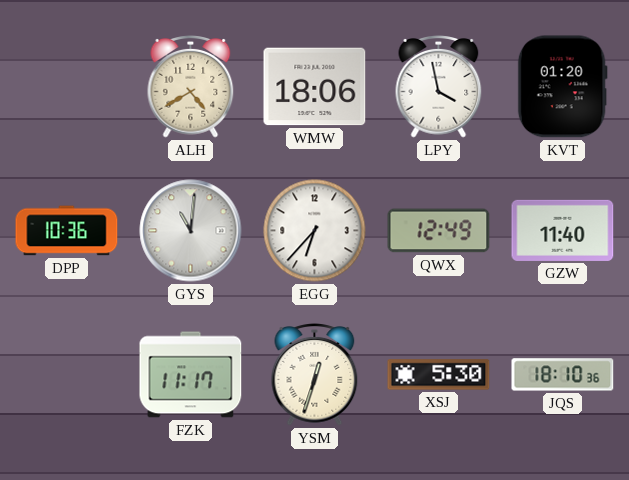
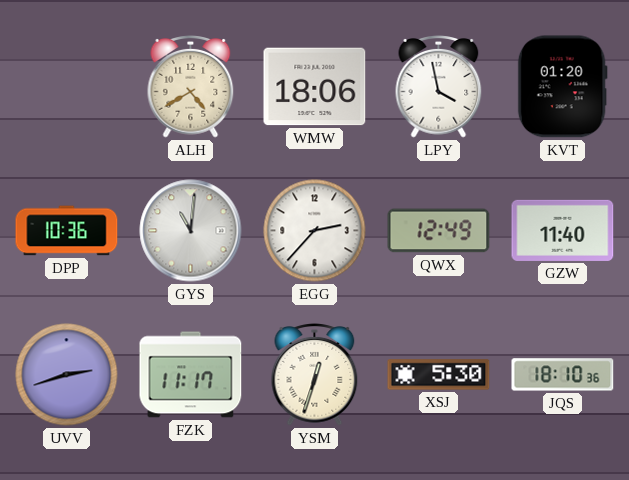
EGG: 6:37 -> 2:37 (315, 231)
UVV: none -> 2:42 (67, 375)
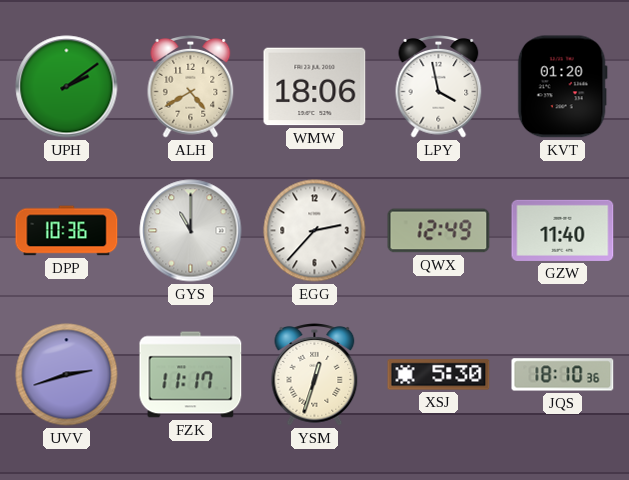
UPH: none -> 2:09 (67, 87)
GYS: 11:01 -> 11:00 (191, 231)
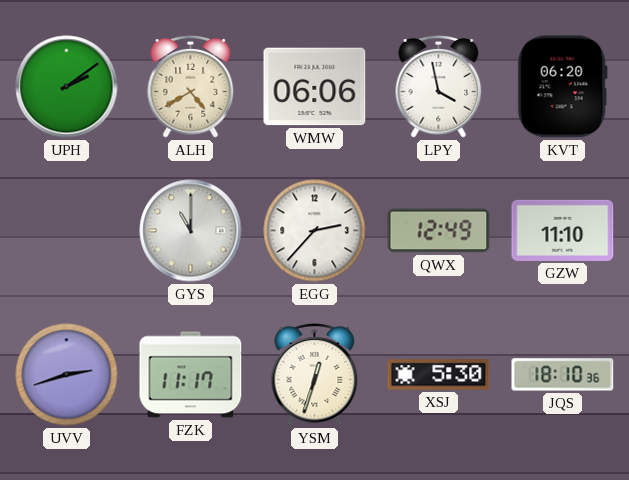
WMW: 18:06 -> 06:06 (315, 87)
KVT: 01:20 -> 06:20 (562, 87)
DPP: 10:36 -> none (67, 231)
GZW: 11:40 -> 11:10 (563, 230)
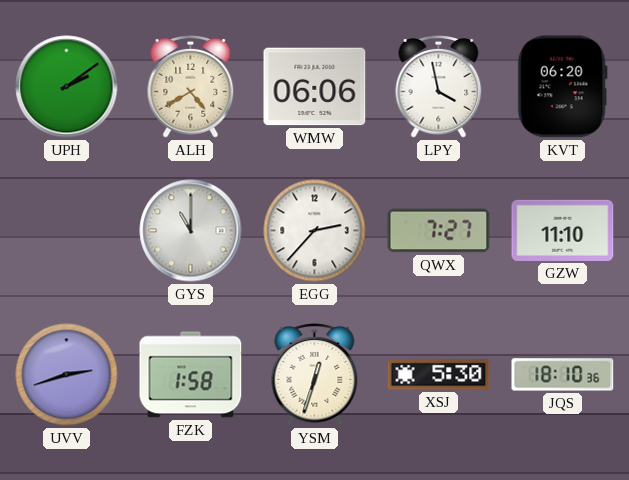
QWX: 12:49 -> 7:27 (439, 231)
FZK: 11:17 -> 1:58 (191, 375)
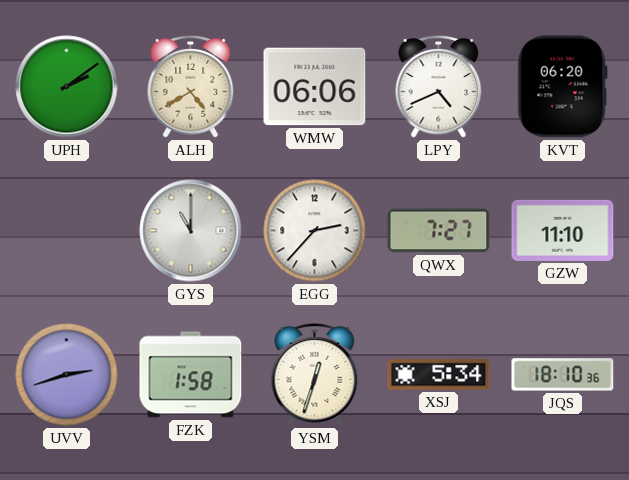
LPY: 3:58 -> 4:41 (439, 87)
XSJ: 5:30 -> 5:34 (439, 375)
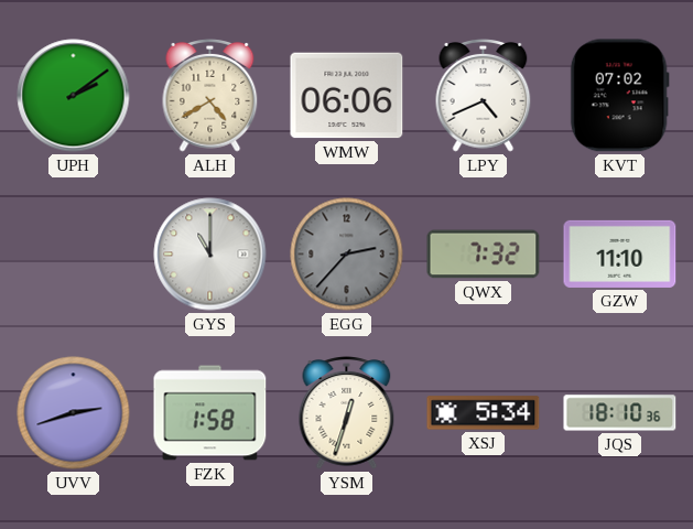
KVT: 06:20 -> 07:02 (619, 96)
EGG dial: white -> grey (347, 255)
QWX: 7:27 -> 7:32 (484, 255)
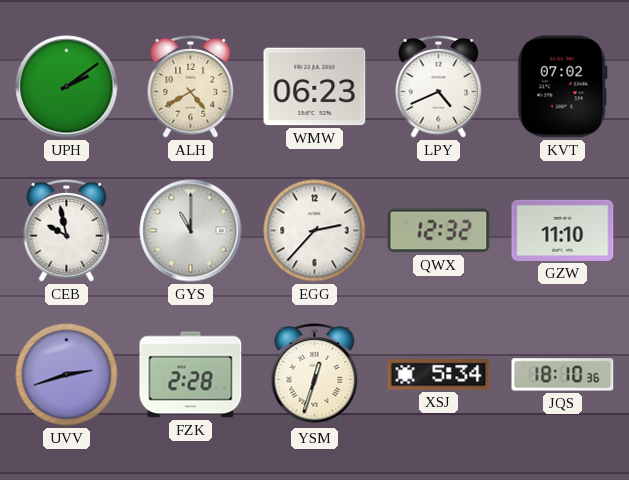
WMW: 06:06 -> 06:23 (315, 87)
CEB: none -> 9:58 (67, 231)
EGG dial: grey -> white (315, 231)
QWX: 7:32 -> 12:32 (439, 231)
FZK: 1:58 -> 2:28 (191, 375)
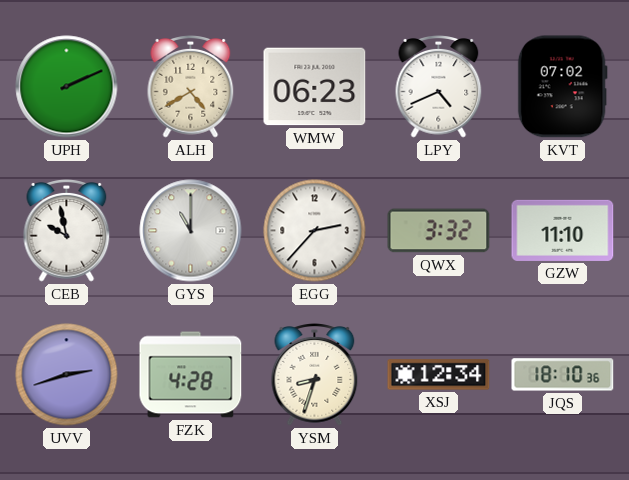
UPH: 2:09 -> 2:11 (67, 87)
QWX: 12:32 -> 3:32 (439, 231)
FZK: 2:28 -> 4:28 (191, 375)
YSM: 12:33 -> 8:33 (315, 375)
XSJ: 5:34 -> 12:34 (439, 375)
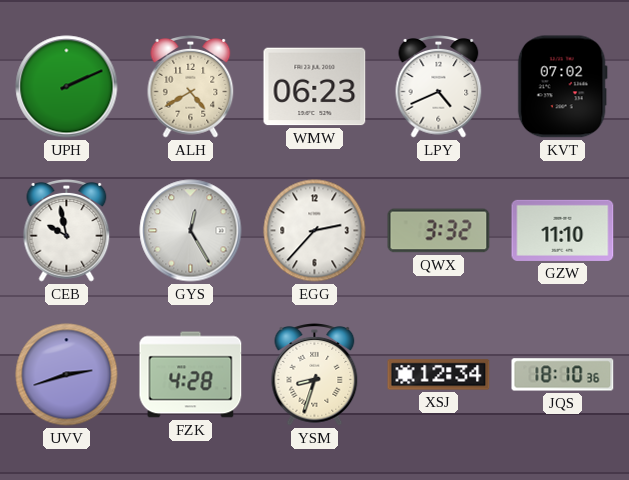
GYS: 11:00 -> 12:25 (191, 231)
